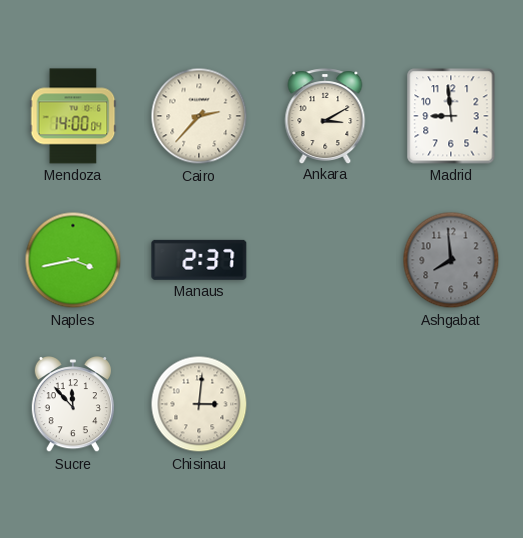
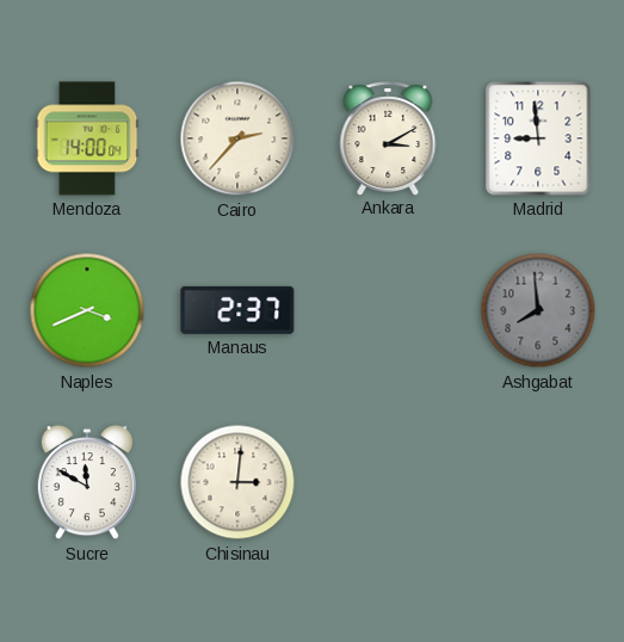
Naples: 3:43 -> 3:41 (87, 310)
Sucre: 11:53 -> 11:50 (86, 483)
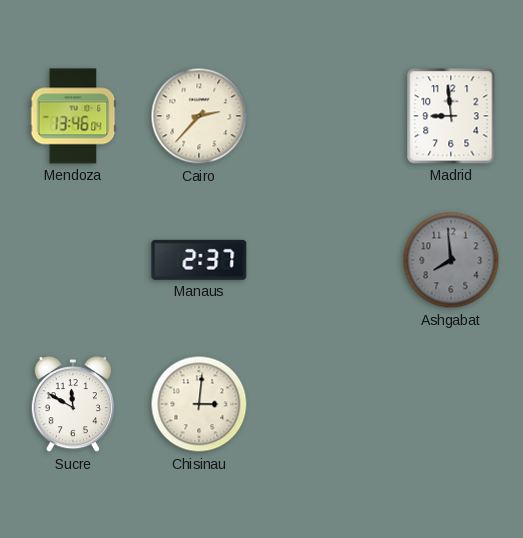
Mendoza: 14:00 -> 13:46 (73, 116)
Ankara: 3:10 -> none (388, 138)
Naples: 3:41 -> none (87, 310)
